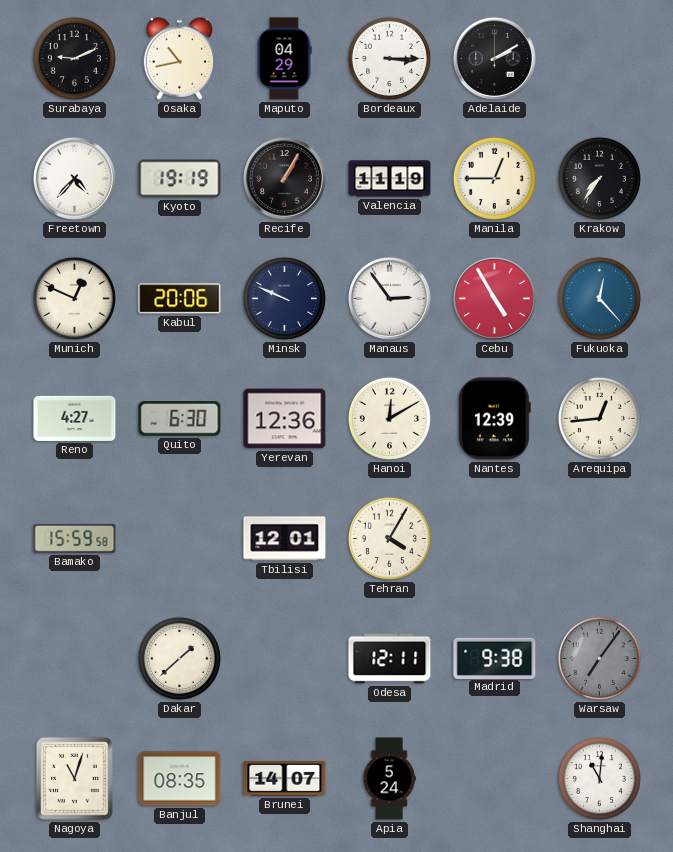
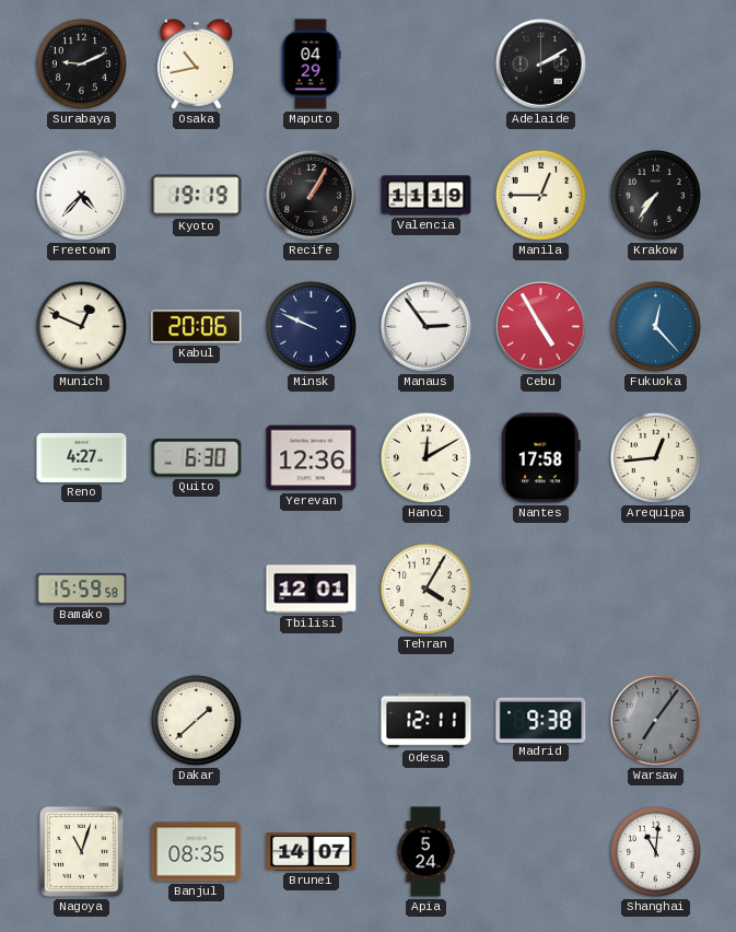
Bordeaux: 3:15 -> none (389, 58)
Nantes: 12:39 -> 17:58 (540, 458)
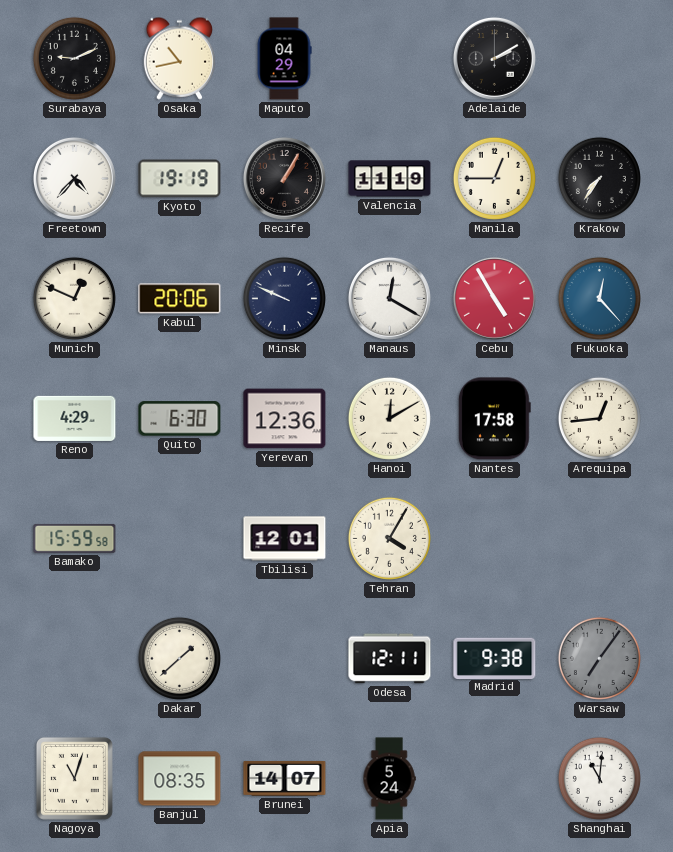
Manaus: 2:54 -> 12:20 (389, 298)
Reno: 4:27 -> 4:29 (75, 418)
